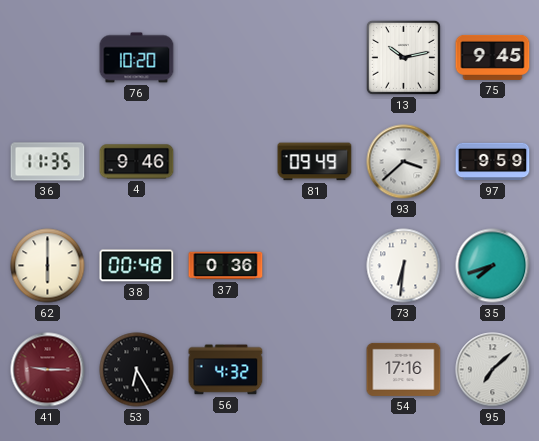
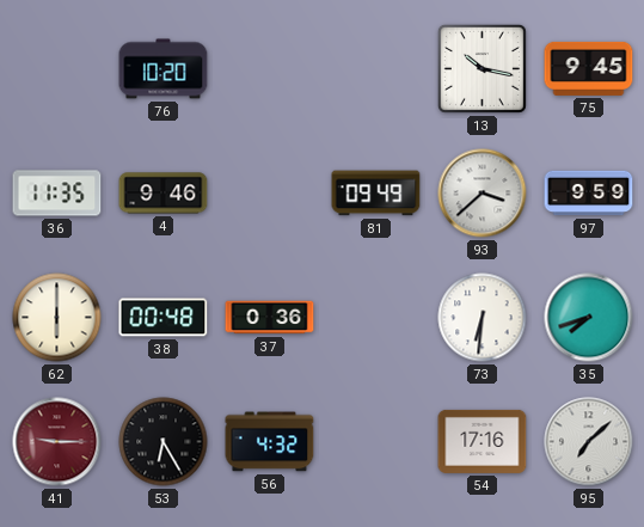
13: 10:13 -> 10:17 (482, 68)
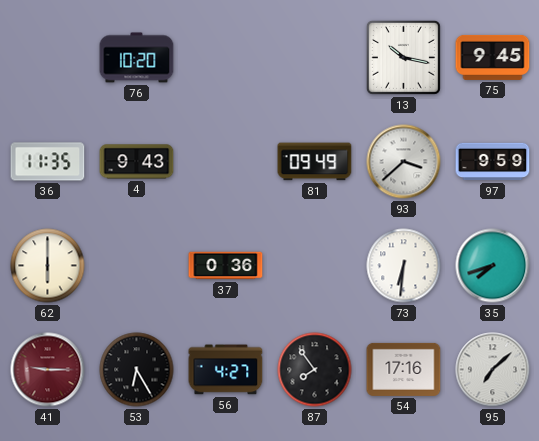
4: 9:46 -> 9:43 (137, 162)
38: 00:48 -> none (164, 318)
56: 4:32 -> 4:27 (226, 370)
87: none -> 7:54 (315, 370)
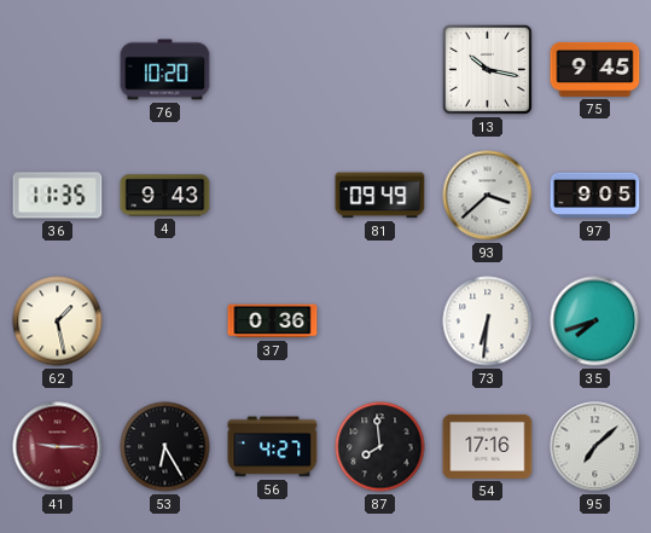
97: 9:59 -> 9:05 (595, 196)
62: 6:00 -> 1:28 (58, 321)
87: 7:54 -> 7:59 (380, 447)
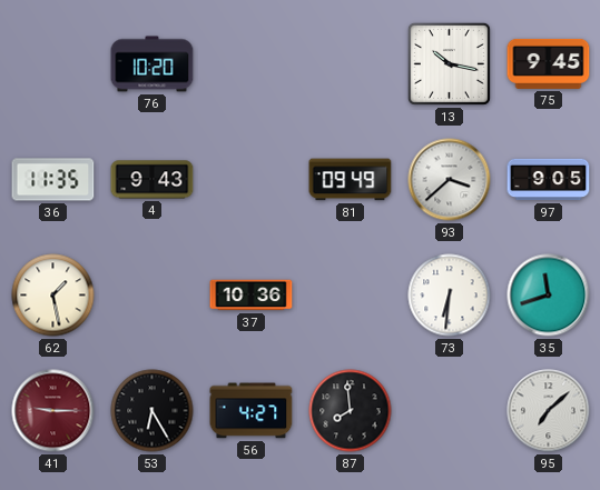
37: 0:36 -> 10:36 (252, 296)
35: 7:42 -> 11:42 (549, 296)
54: 17:16 -> none (488, 446)
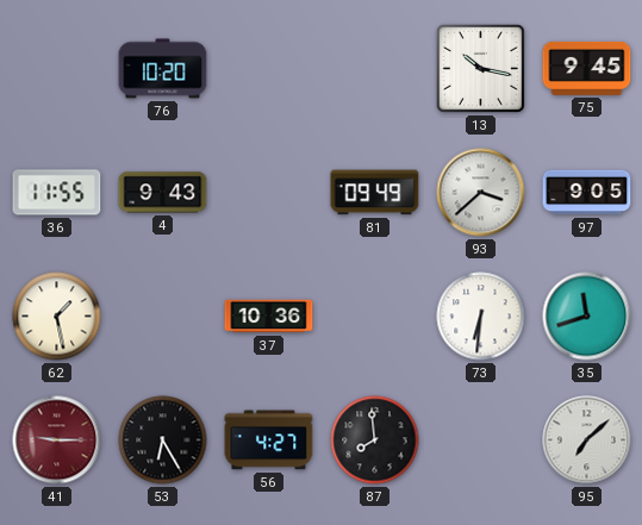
36: 11:35 -> 11:55 (57, 193)
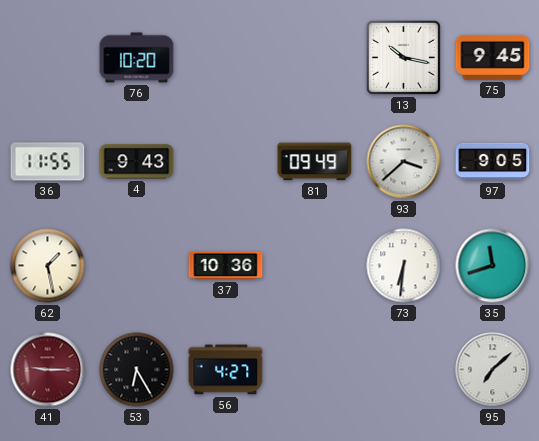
87: 7:59 -> none (375, 440)
